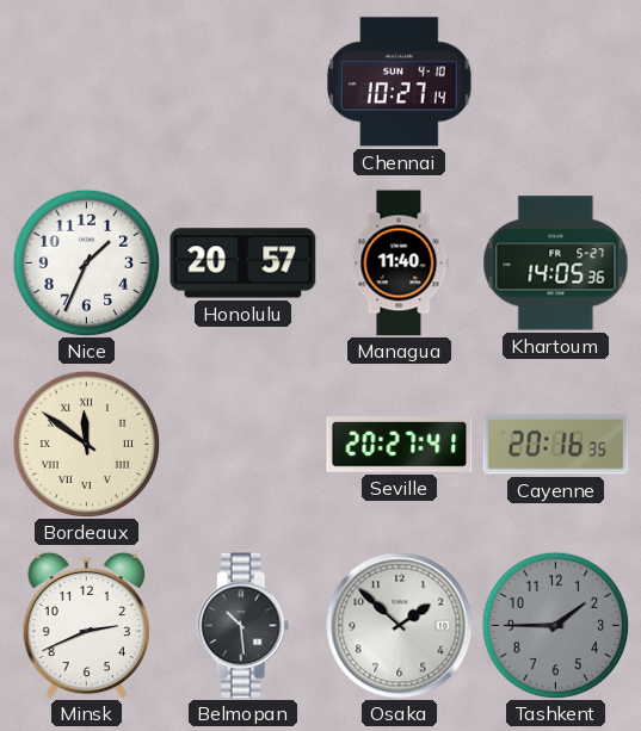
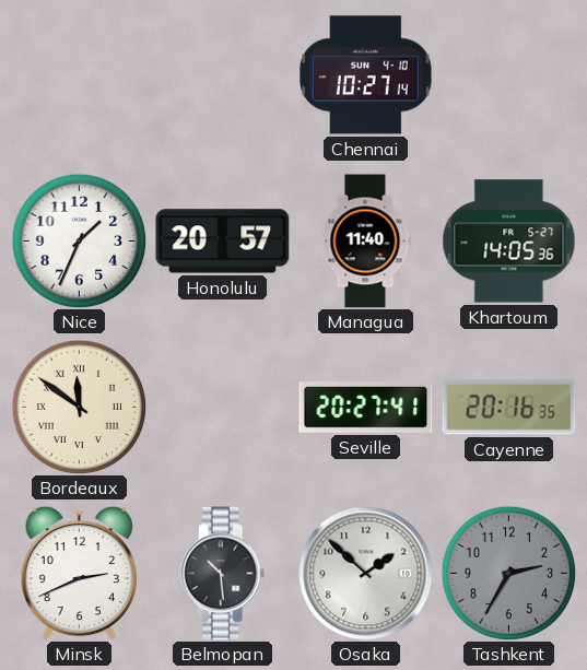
Tashkent: 1:45 -> 2:35 (508, 573)
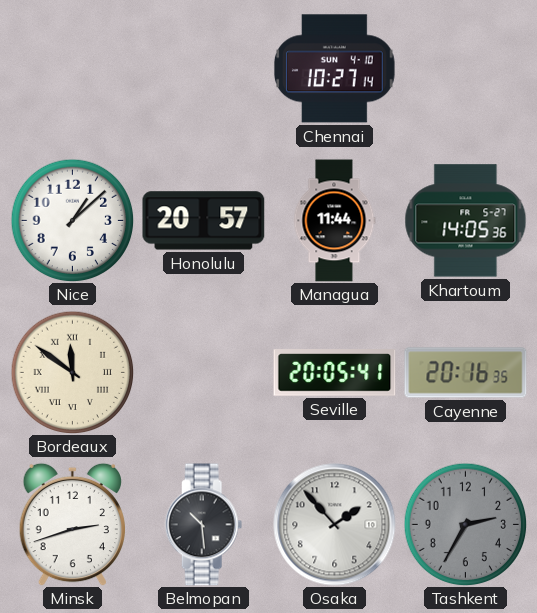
Nice: 1:34 -> 1:08 (72, 220)
Managua: 11:40 -> 11:44 (334, 221)
Seville: 20:27 -> 20:05 (335, 373)
Minsk: 2:41 -> 2:42 (72, 524)
Osaka: 1:52 -> 1:53 (335, 525)
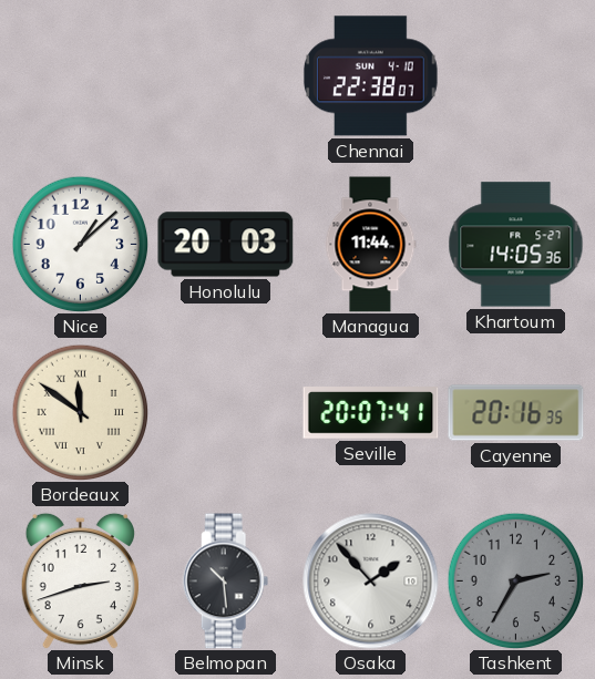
Chennai: 10:27 -> 22:38 (371, 76)
Honolulu: 20:57 -> 20:03 (226, 245)
Seville: 20:05 -> 20:07 (371, 413)
